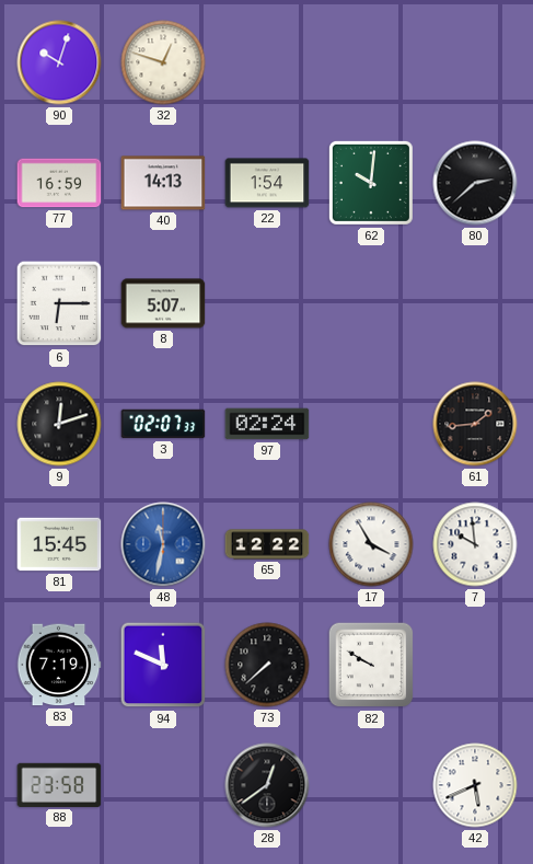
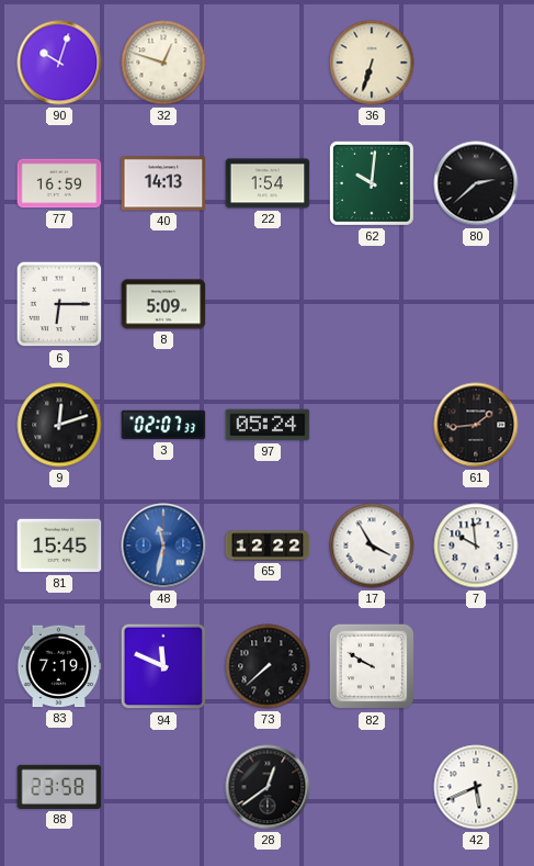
36: none -> 6:33 (372, 63)
8: 5:07 -> 5:09 (163, 304)
97: 02:24 -> 05:24 (268, 425)
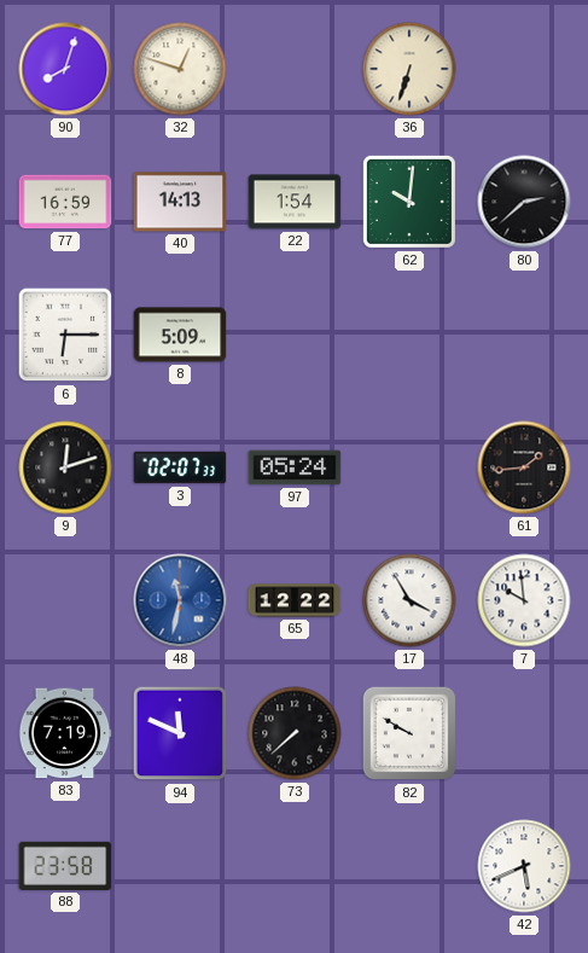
90: 10:03 -> 8:03 (65, 69)
81: 15:45 -> none (59, 546)
28: 12:39 -> none (268, 787)
